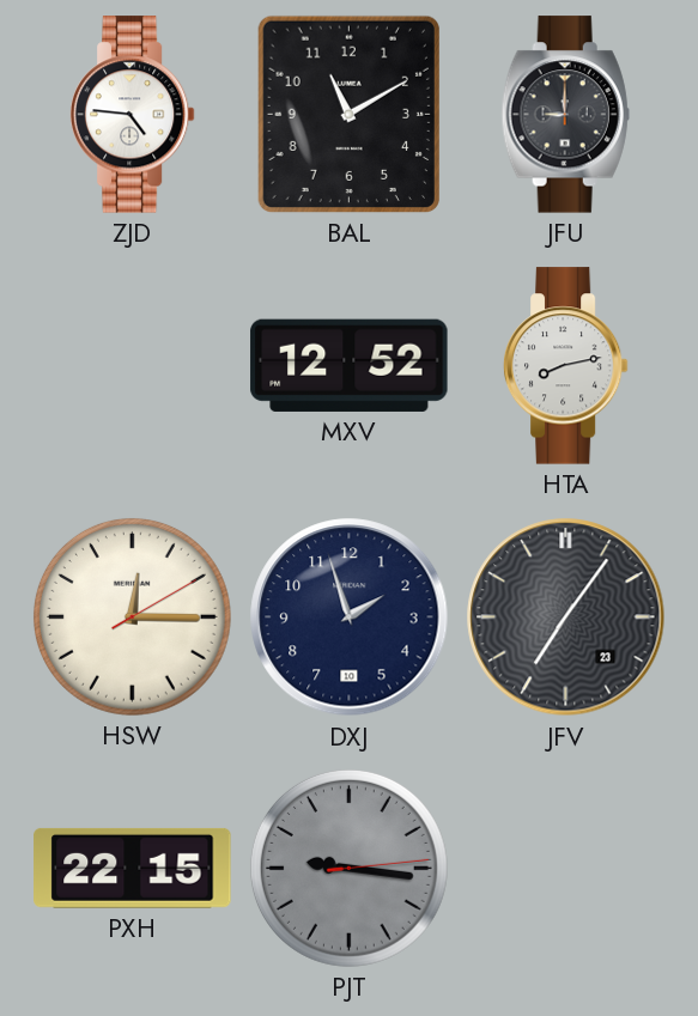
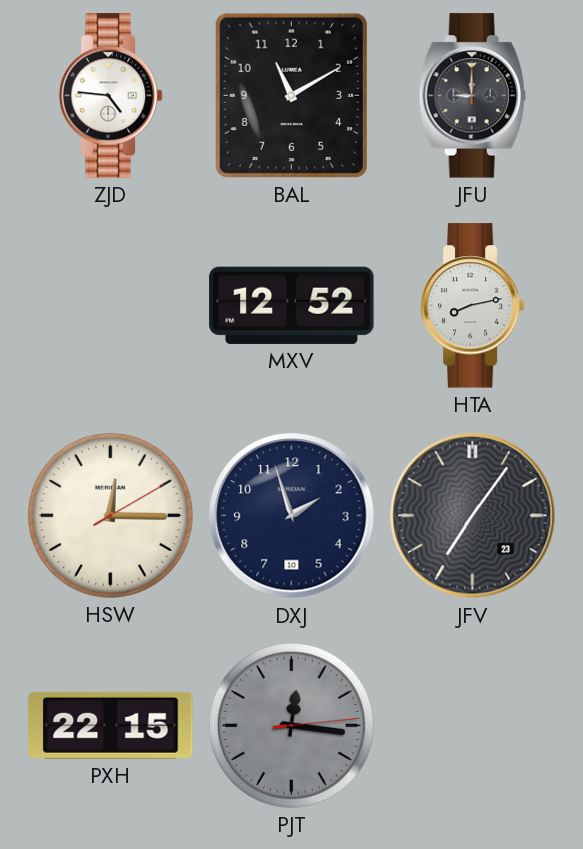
PJT: 9:16 -> 12:16 (291, 725)
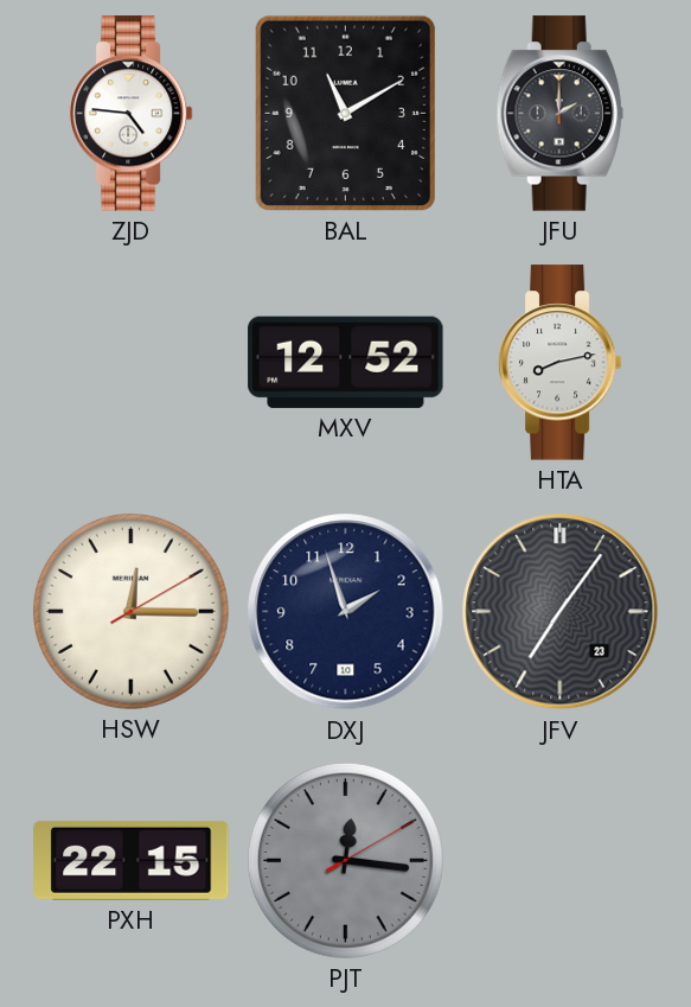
JFU: 9:00 -> 2:00 (559, 114)
PJT: 12:16:14 -> 12:16:10 (345, 860)
